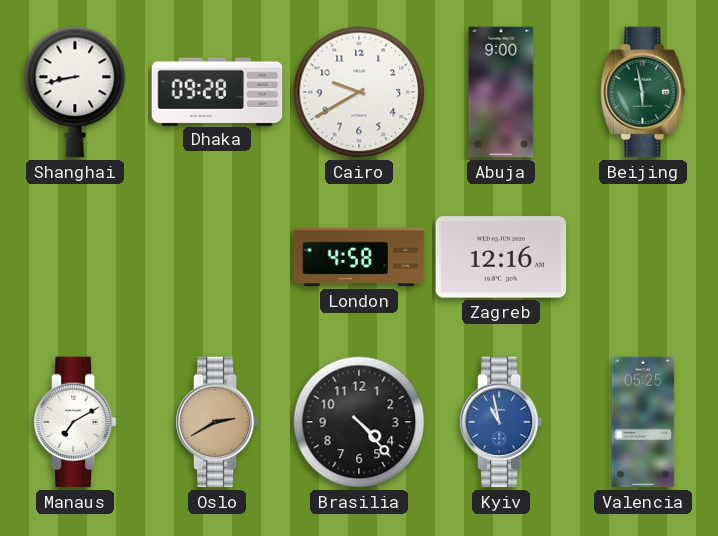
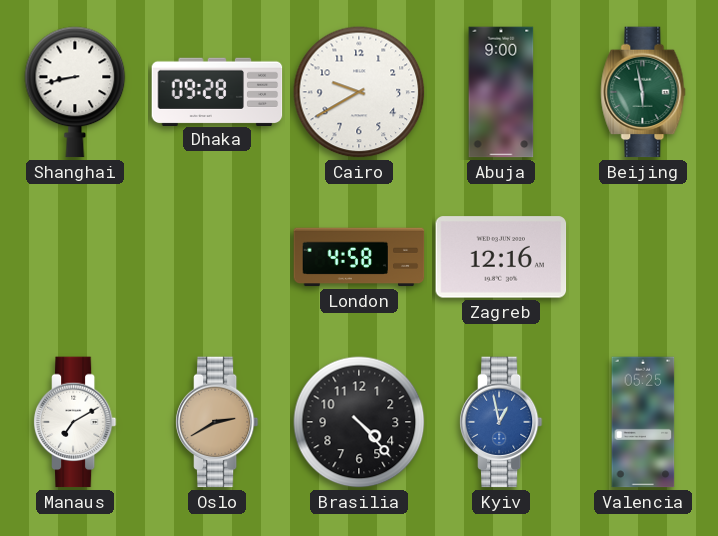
Kyiv: 10:58 -> 12:58 (501, 422)
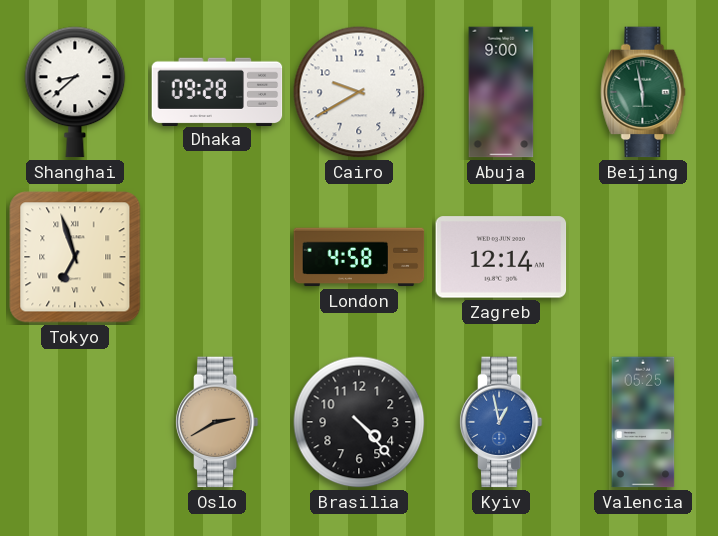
Shanghai: 8:43 -> 8:38 (75, 92)
Tokyo: none -> 6:57 (75, 257)
Zagreb: 12:16 -> 12:14 (501, 257)
Manaus: 7:10 -> none (75, 422)
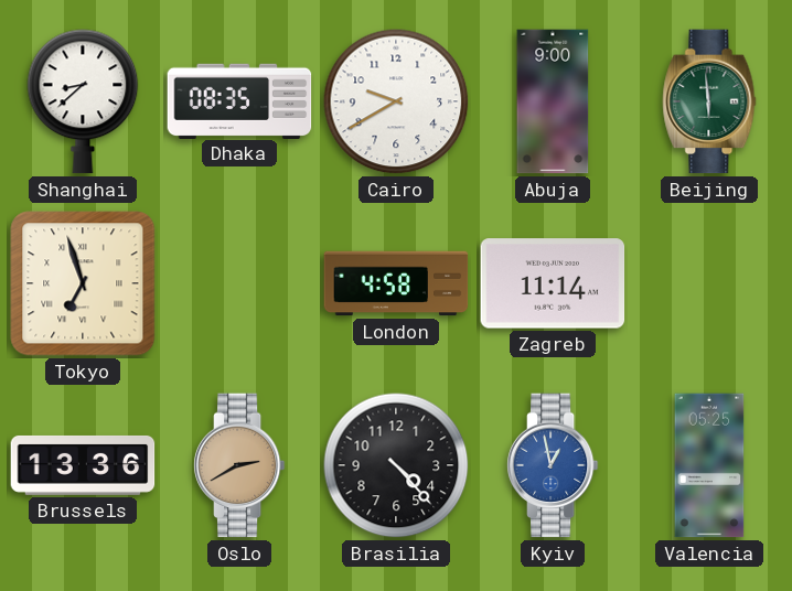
Dhaka: 09:28 -> 08:35 (239, 100)
Beijing: 5:58 -> 5:59 (709, 101)
Zagreb: 12:14 -> 11:14 (553, 283)
Brussels: none -> 13:36 (83, 465)
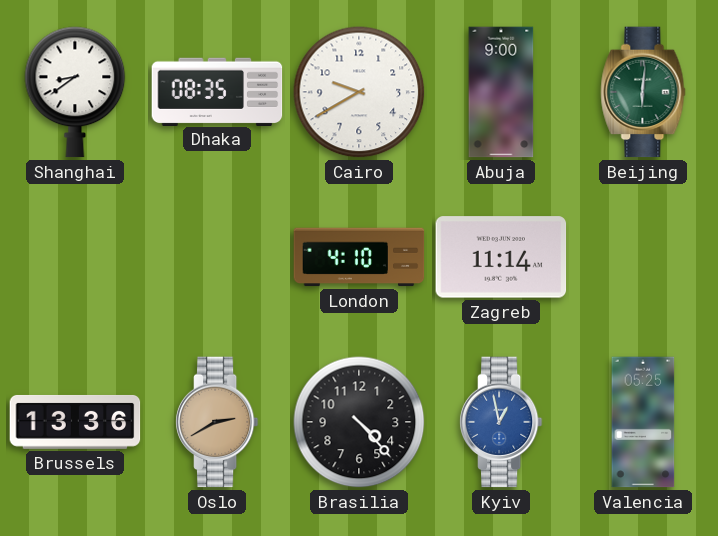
Shanghai: 8:38 -> 8:39 (75, 92)
Beijing: 5:59 -> 6:01 (643, 92)
Tokyo: 6:57 -> none (83, 283)
London: 4:58 -> 4:10 (359, 257)
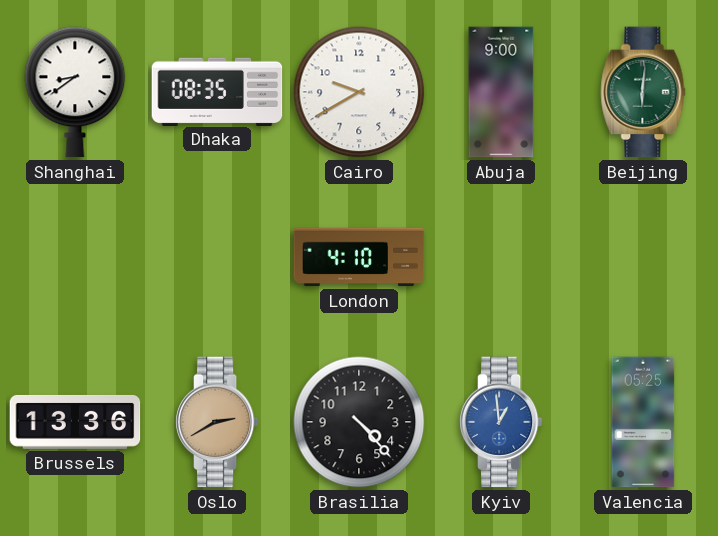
Zagreb: 11:14 -> none (501, 257)
Kyiv: 12:58 -> 12:59 (501, 422)
